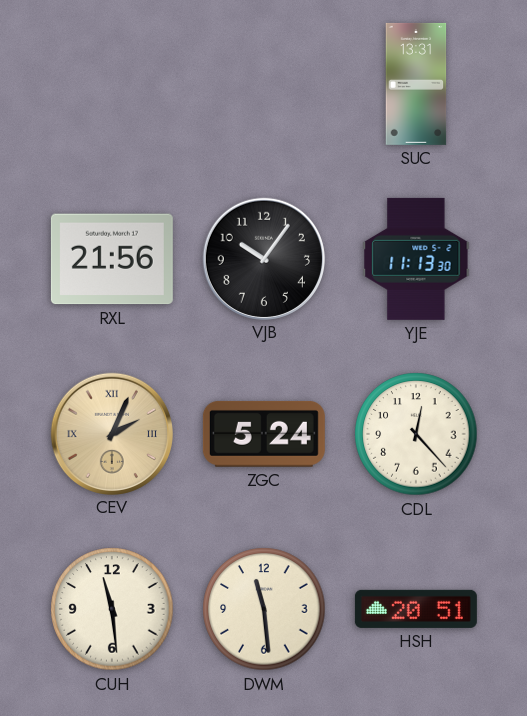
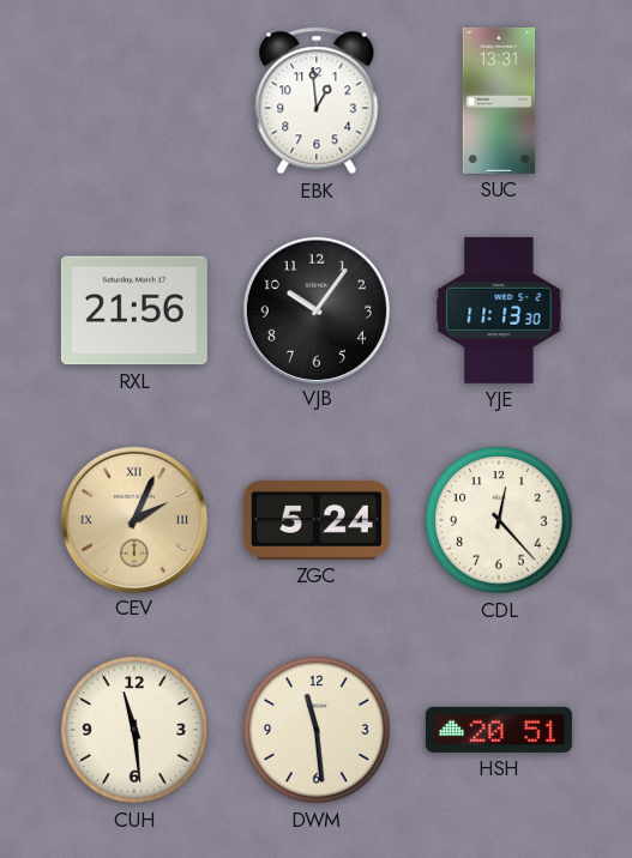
EBK: none -> 12:59 (317, 101)
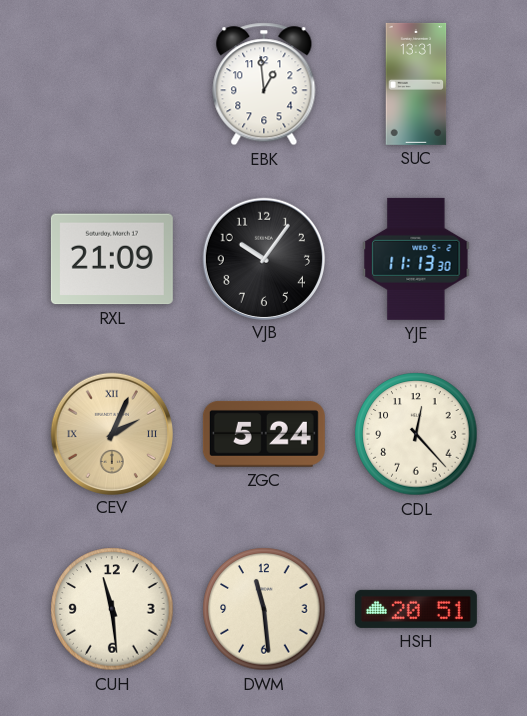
RXL: 21:56 -> 21:09 (112, 259)
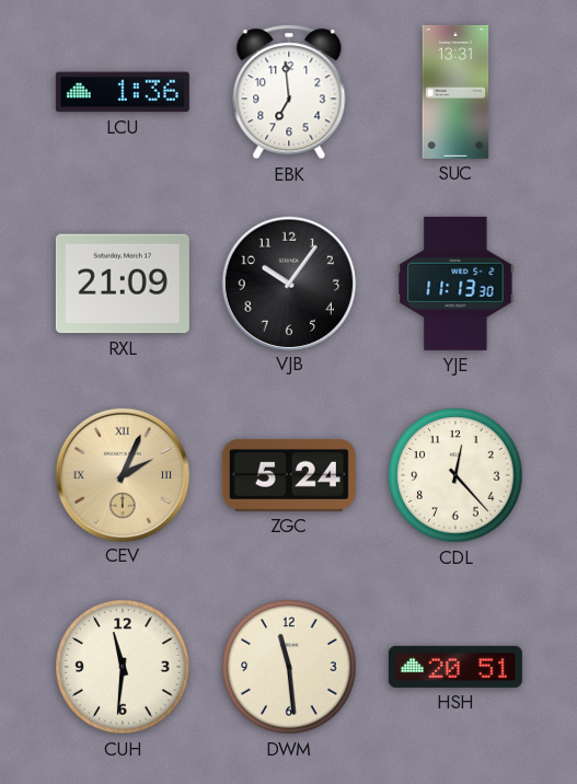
LCU: none -> 1:36 (123, 92)
EBK: 12:59 -> 6:59 (289, 92)
CUH: 11:29 -> 11:31 (123, 667)
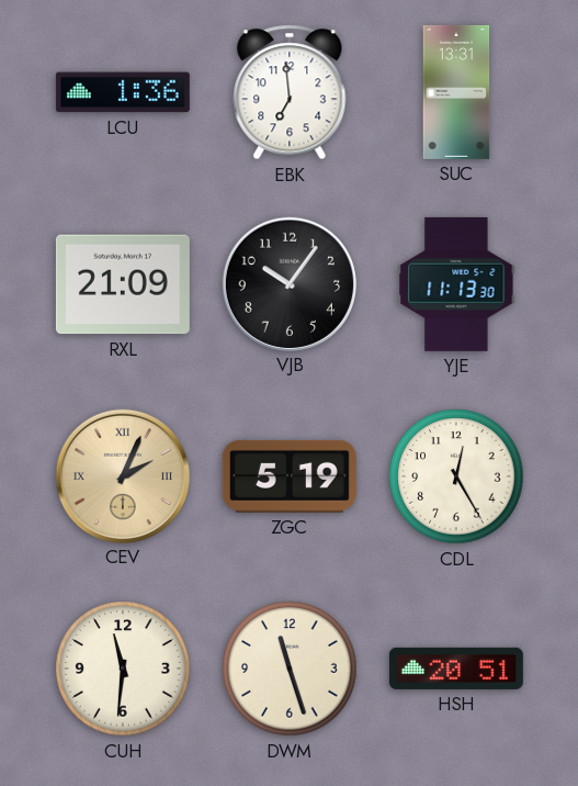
ZGC: 5:24 -> 5:19 (290, 476)
CDL: 12:23 -> 12:25 (456, 476)
DWM: 11:29 -> 11:27 (290, 669)
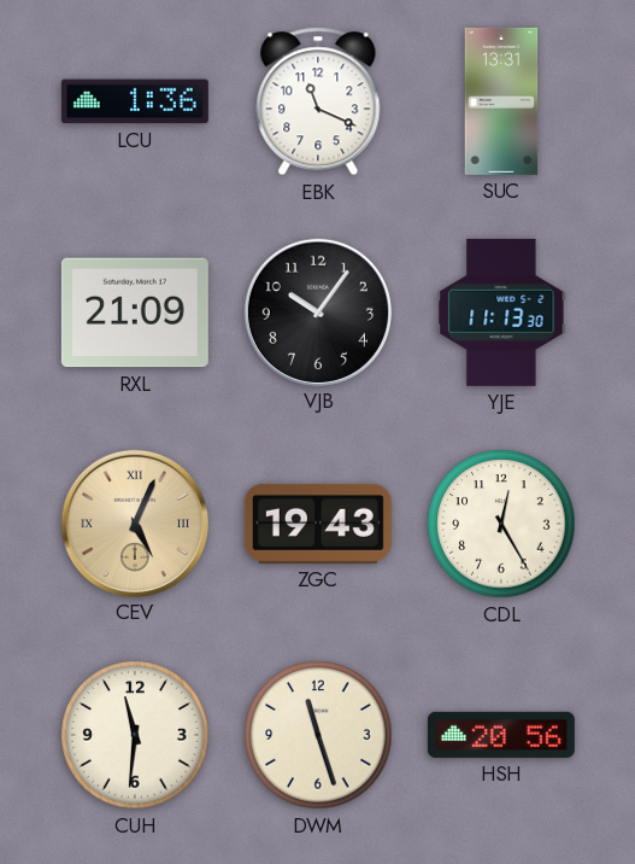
EBK: 6:59 -> 11:19 (318, 101)
CEV: 2:04 -> 5:04 (134, 523)
ZGC: 5:19 -> 19:43 (318, 524)
HSH: 20:51 -> 20:56 (501, 735)
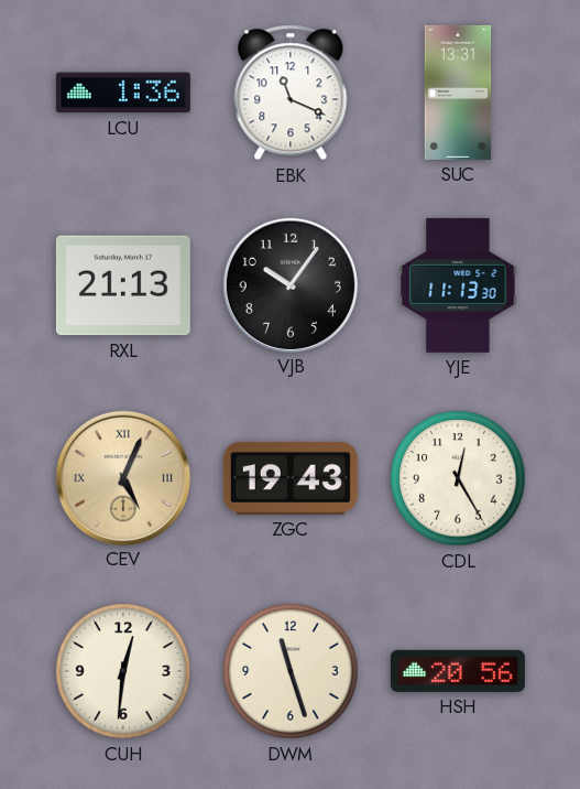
RXL: 21:09 -> 21:13 (123, 285)
CUH: 11:31 -> 12:31 (123, 671)
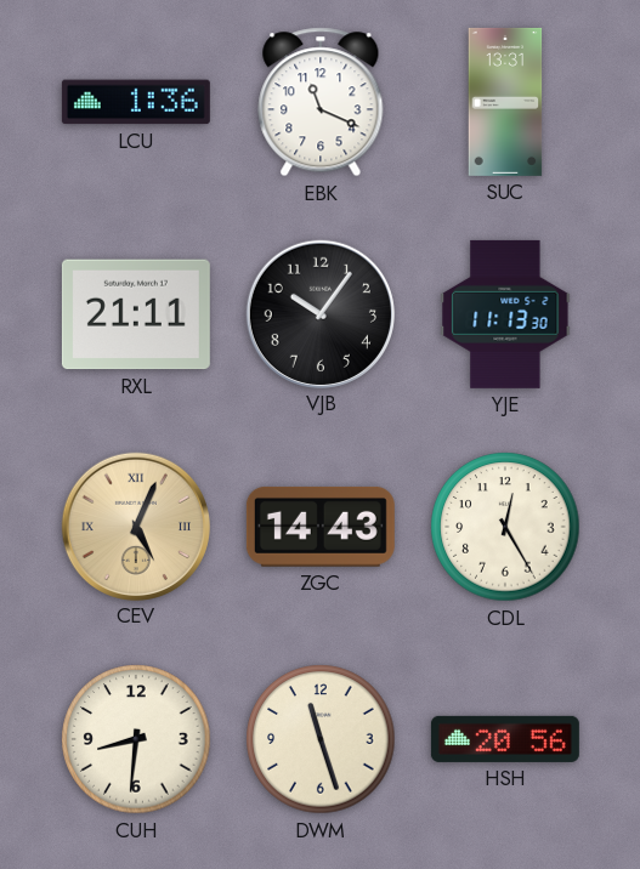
RXL: 21:13 -> 21:11 (136, 314)
ZGC: 19:43 -> 14:43 (321, 527)
CUH: 12:31 -> 8:31 (136, 739)
